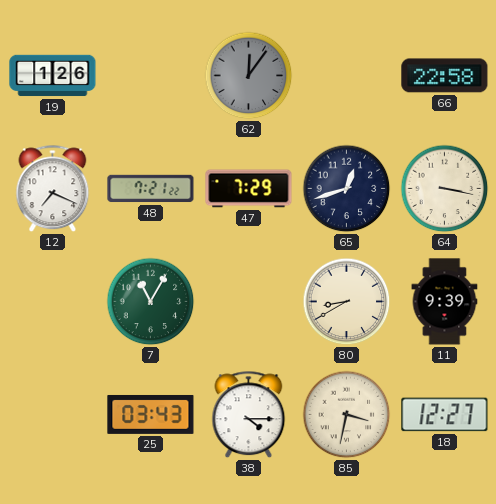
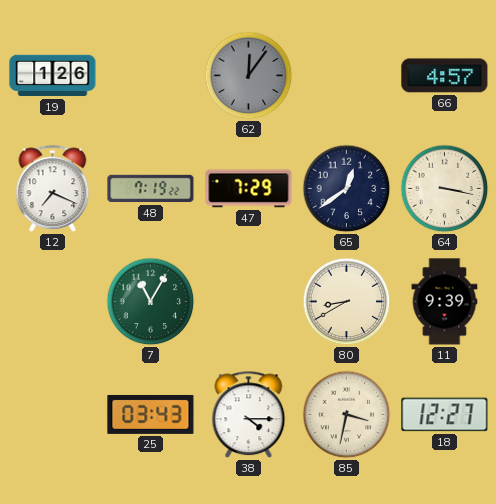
66: 22:58 -> 4:57 (445, 76)
48: 7:21 -> 7:19 (151, 189)
65: 12:42 -> 12:39 (347, 189)
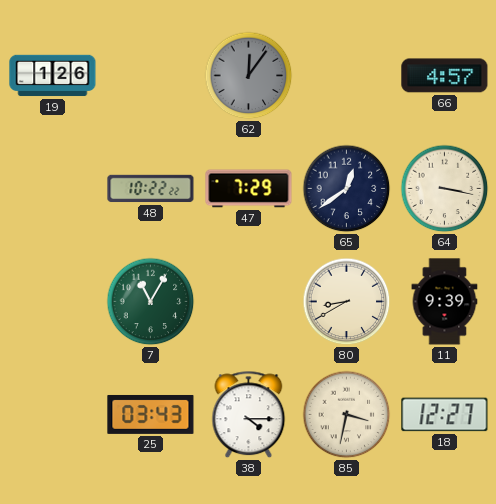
12: 7:19 -> none (53, 189)
48: 7:19 -> 10:22 (151, 189)
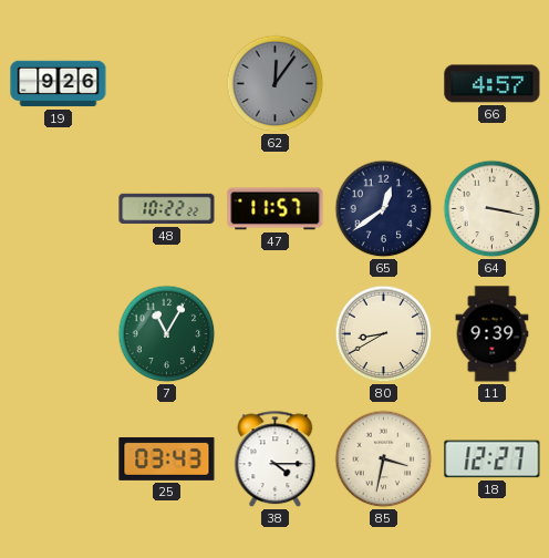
19: 1:26 -> 9:26 (59, 84)
47: 7:29 -> 11:57 (276, 209)
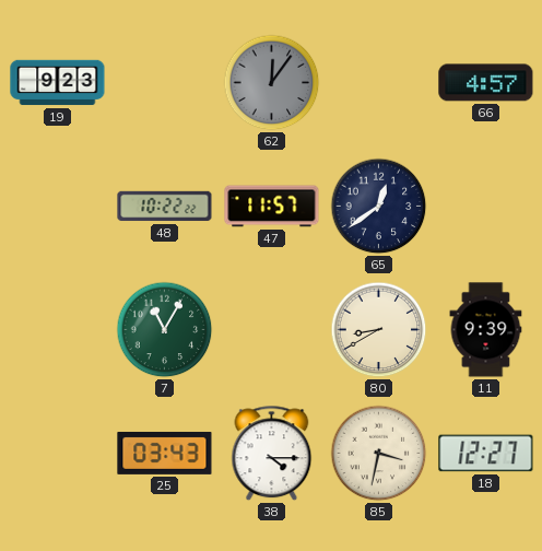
19: 9:26 -> 9:23 (58, 83)
64: 3:17 -> none (493, 209)
